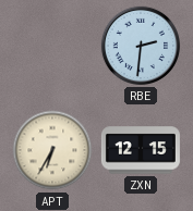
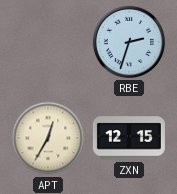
RBE: 2:31 -> 2:33 (129, 42)
APT: 6:35 -> 12:35 (48, 138)
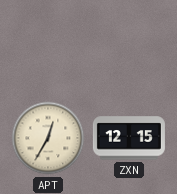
RBE: 2:33 -> none (129, 42)
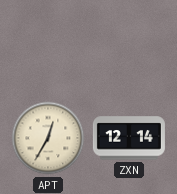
ZXN: 12:15 -> 12:14 (129, 138)
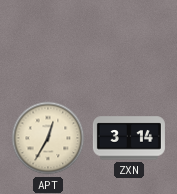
ZXN: 12:14 -> 3:14 (129, 138)
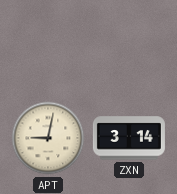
APT: 12:35 -> 9:02 (48, 138)
